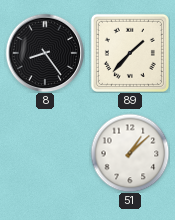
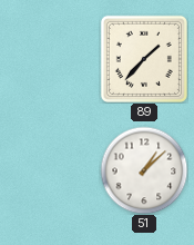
8: 8:24 -> none (45, 53)
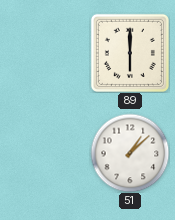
89: 1:37 -> 6:00 (130, 53)
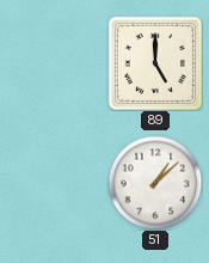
89: 6:00 -> 5:00 (155, 63)
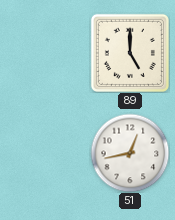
51: 1:08 -> 12:43 (130, 153)
